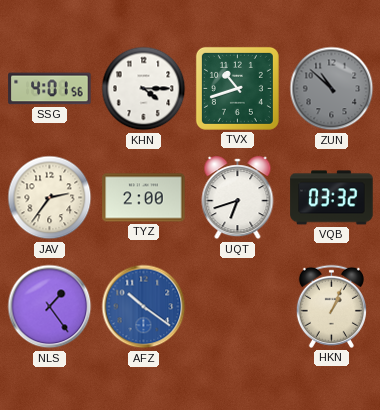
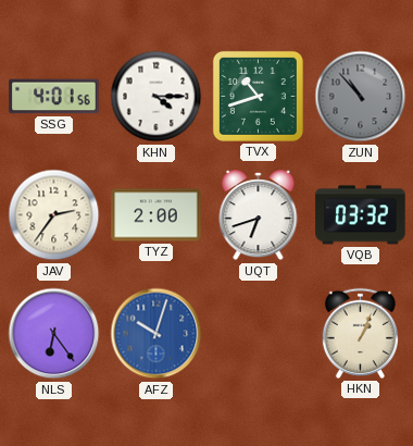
ZUN: 10:52 -> 10:53 (361, 97)
NLS: 1:24 -> 6:24 (54, 334)
AFZ: 10:21 -> 10:03 (157, 334)
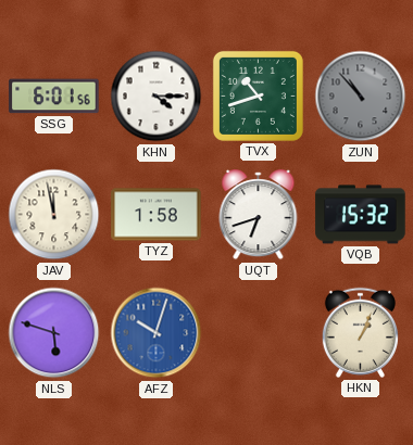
SSG: 4:01 -> 6:01 (54, 97)
JAV: 2:36 -> 11:58 (54, 215)
TYZ: 2:00 -> 1:58 (157, 215)
VQB: 03:32 -> 15:32 (361, 215)
NLS: 6:24 -> 5:48 (54, 333)
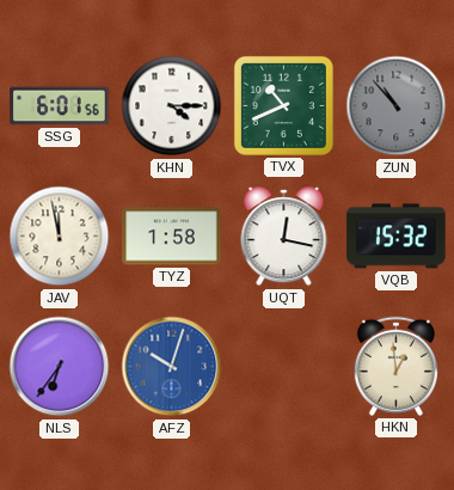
TVX: 10:42 -> 10:41 (283, 105)
UQT: 6:42 -> 12:17 (284, 237)
NLS: 5:48 -> 6:36 (60, 367)
HKN: 1:04 -> 12:59 (395, 366)
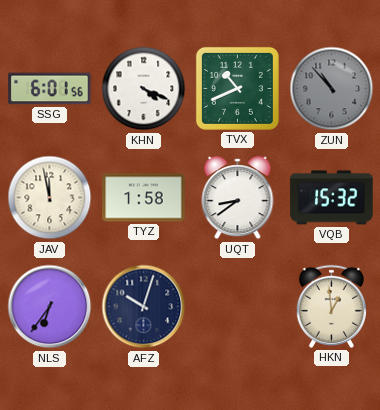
KHN: 4:15 -> 4:19 (144, 89)
UQT: 12:17 -> 8:39 (238, 198)
AFZ dial: blue -> navy (144, 307)
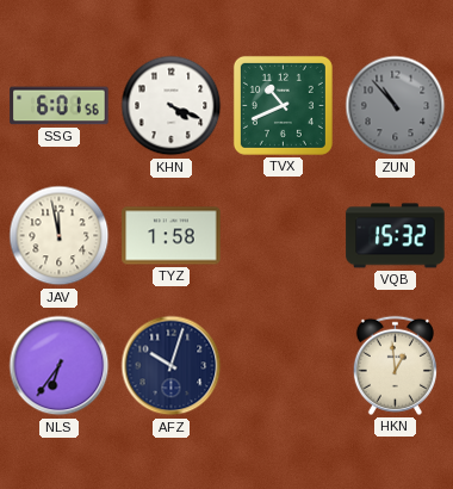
UQT: 8:39 -> none (238, 198)
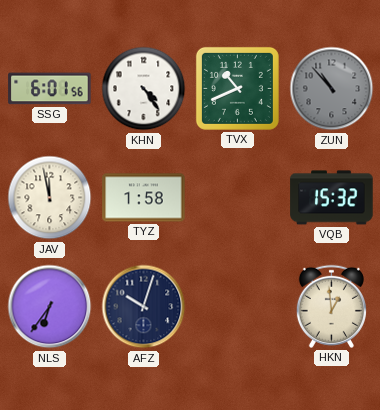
KHN: 4:19 -> 4:24 (144, 89)
